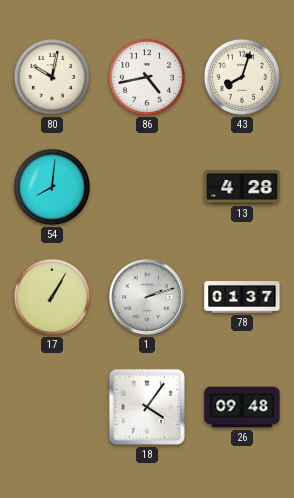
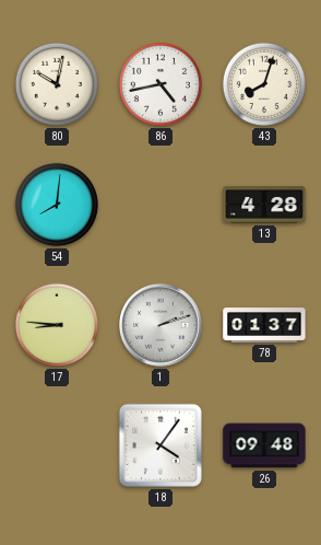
17: 1:05 -> 8:46 (57, 325)
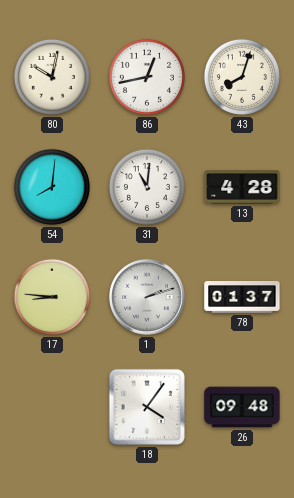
86: 4:43 -> 12:43 (147, 77)
31: none -> 11:01 (147, 187)
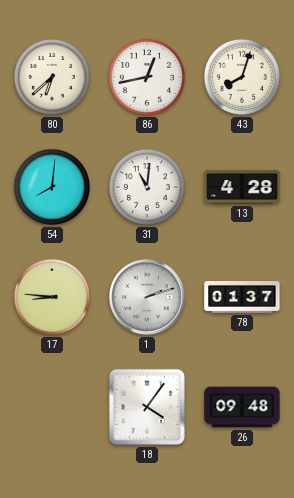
80: 10:02 -> 6:38 (52, 77)
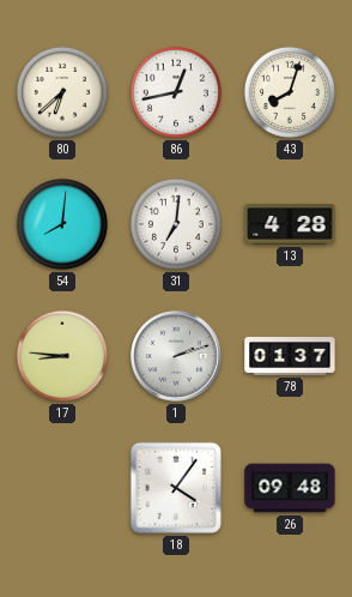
31: 11:01 -> 7:01 (176, 224)
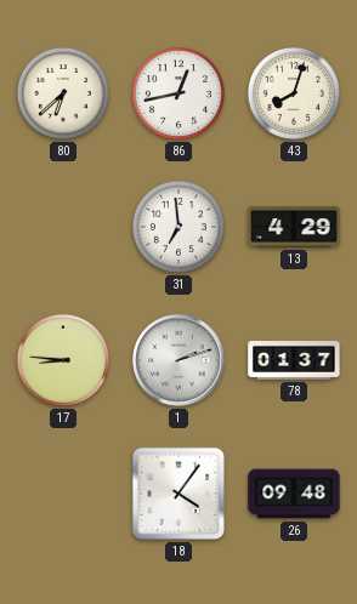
54: 8:01 -> none (62, 224)
31: 7:01 -> 6:59 (178, 227)
13: 4:28 -> 4:29 (294, 227)
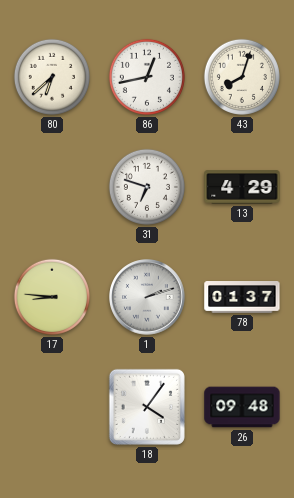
31: 6:59 -> 6:48 (147, 187)
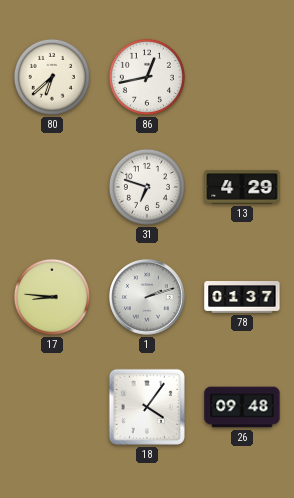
43: 8:03 -> none (242, 77)
